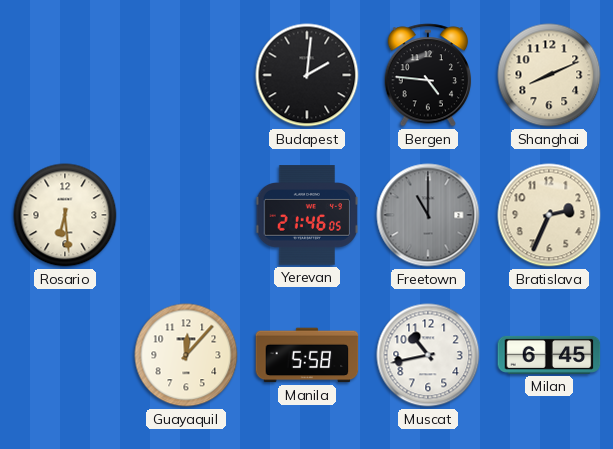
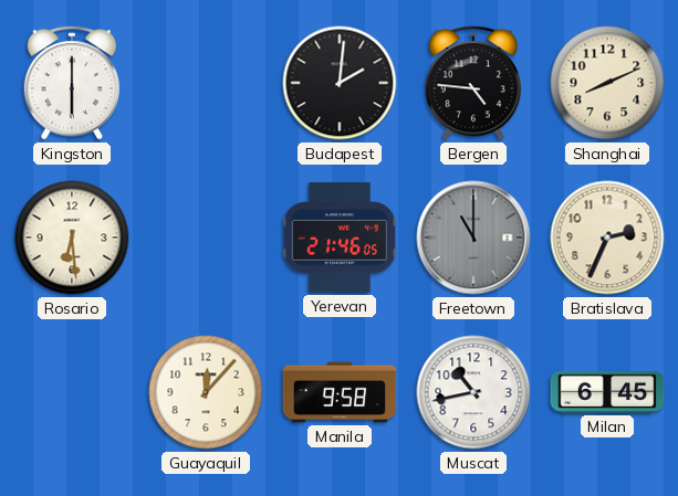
Kingston: none -> 6:00 (72, 83)
Manila: 5:58 -> 9:58 (340, 392)
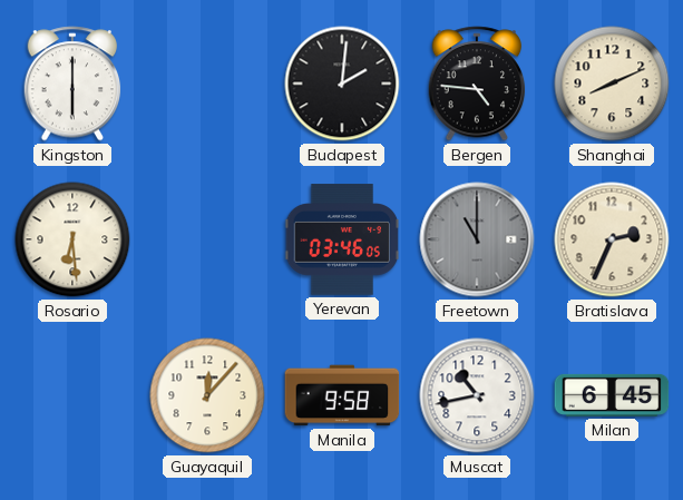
Yerevan: 21:46 -> 03:46 (342, 239)
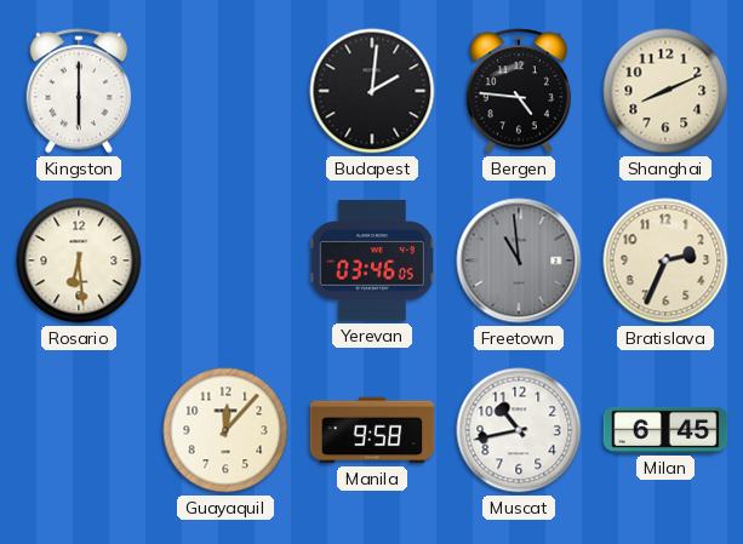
Freetown: 11:00 -> 10:59 (519, 260)
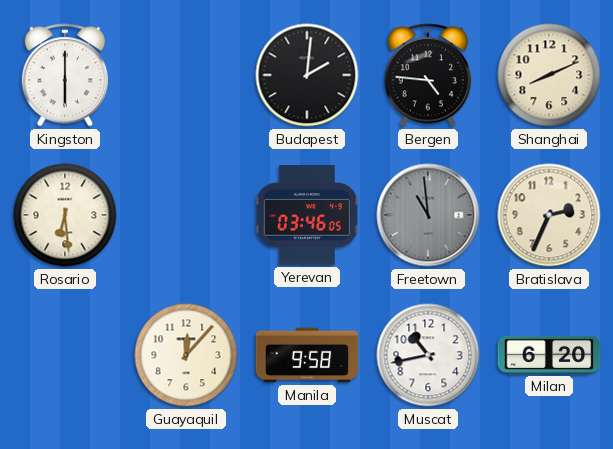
Milan: 6:45 -> 6:20 (549, 355)
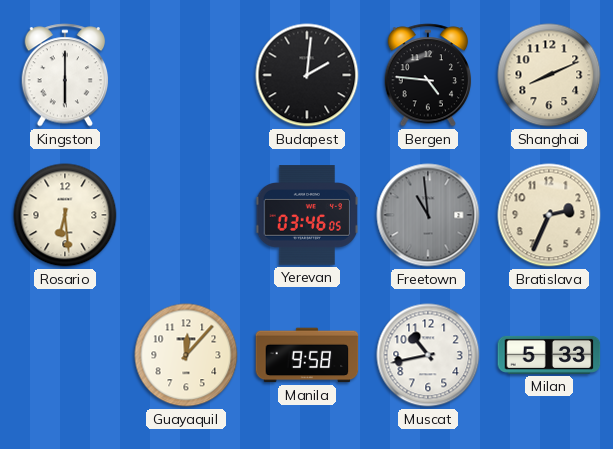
Milan: 6:20 -> 5:33 (549, 355)
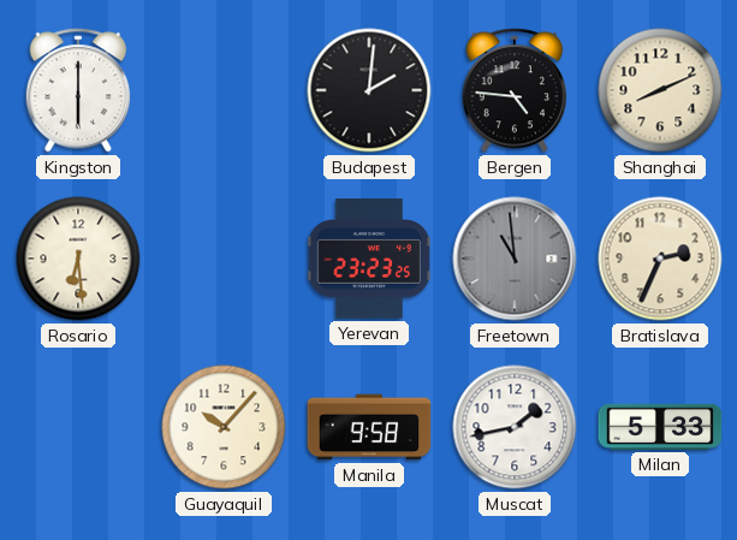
Yerevan: 03:46 -> 23:23 (369, 259)
Guayaquil: 12:07 -> 10:07 (224, 427)
Muscat: 10:43 -> 1:43 (515, 427)
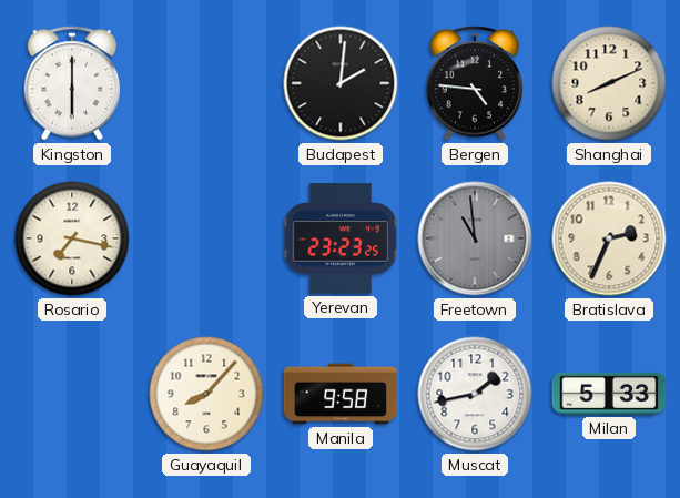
Rosario: 6:29 -> 7:17 (72, 238)
Guayaquil: 10:07 -> 8:07 (206, 394)
